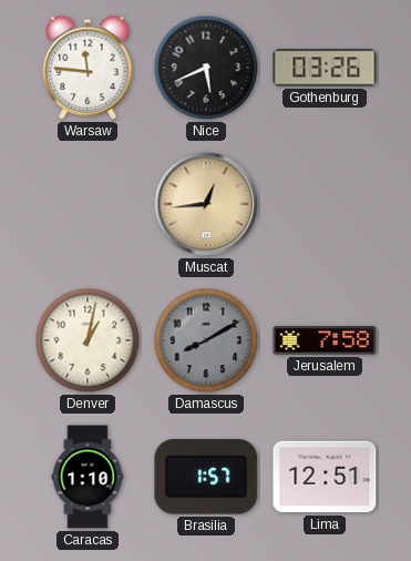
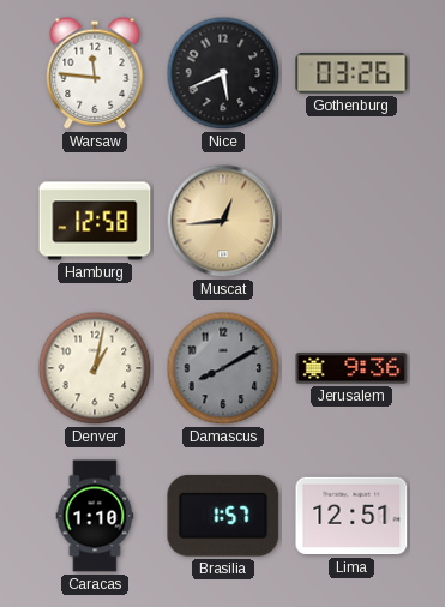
Hamburg: none -> 12:58 (95, 221)
Jerusalem: 7:58 -> 9:36 (351, 368)
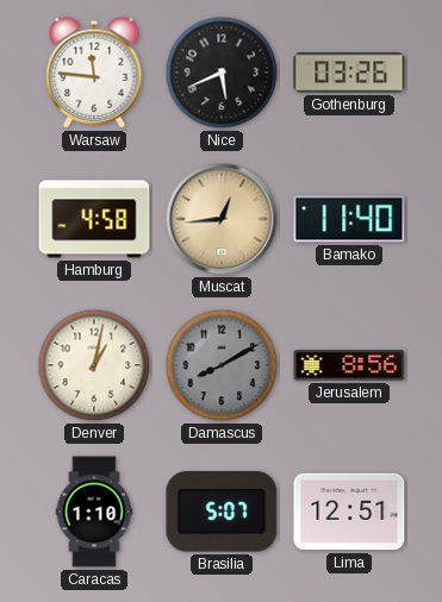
Hamburg: 12:58 -> 4:58 (94, 219)
Bamako: none -> 11:40 (349, 219)
Jerusalem: 9:36 -> 8:56 (349, 365)
Brasilia: 1:57 -> 5:07 (222, 512)
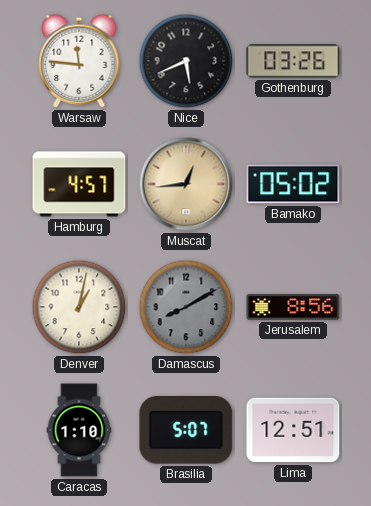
Hamburg: 4:58 -> 4:57 (79, 184)
Bamako: 11:40 -> 05:02 (293, 184)
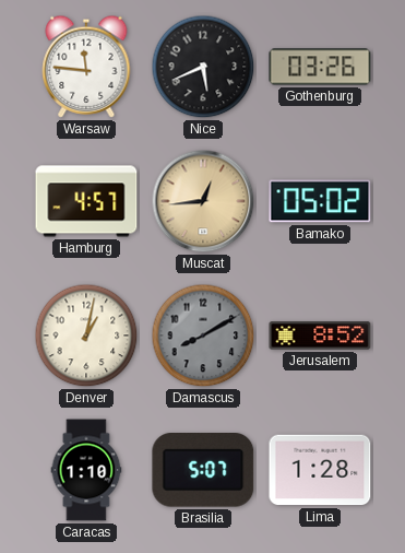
Jerusalem: 8:56 -> 8:52 (320, 336)
Lima: 12:51 -> 1:28 (320, 470)
